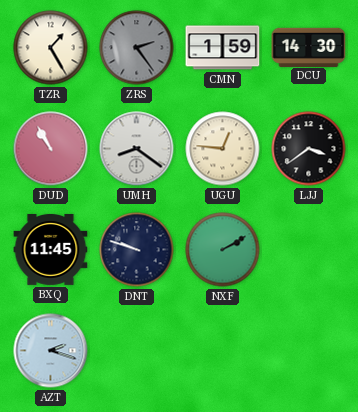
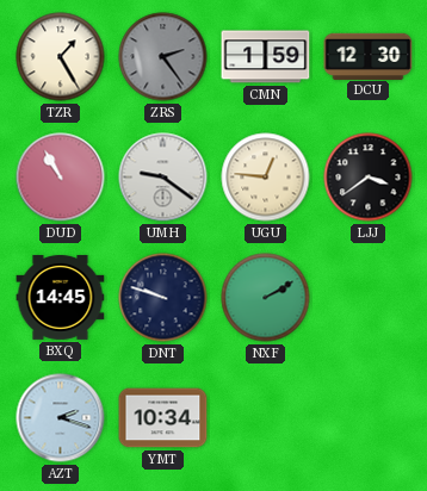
DCU: 14:30 -> 12:30 (369, 56)
UMH: 8:21 -> 9:21 (163, 178)
BXQ: 11:45 -> 14:45 (61, 297)
YMT: none -> 10:34 (163, 418)
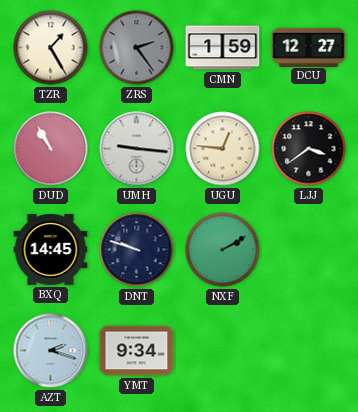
DCU: 12:30 -> 12:27 (309, 47)
UMH: 9:21 -> 9:16 (137, 149)
YMT: 10:34 -> 9:34 (137, 351)
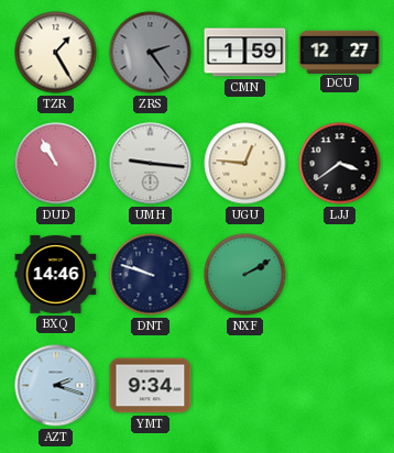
BXQ: 14:45 -> 14:46 (56, 274)
